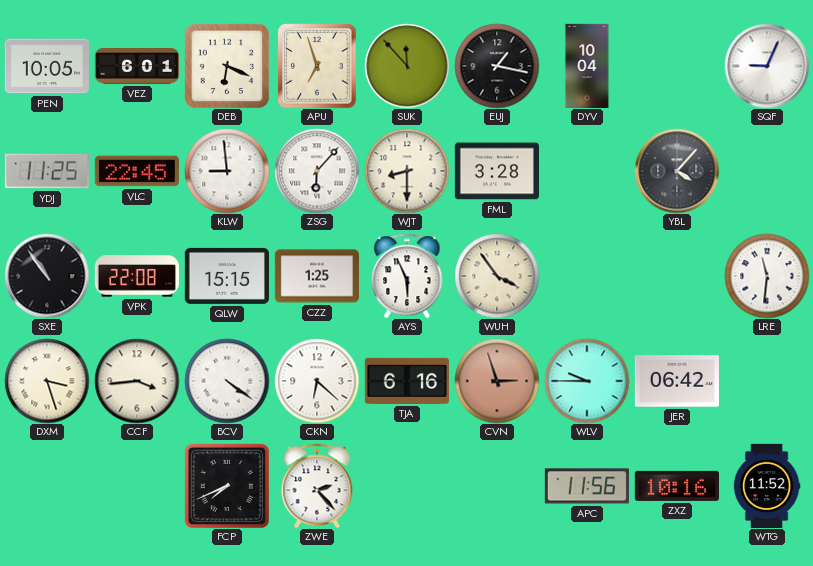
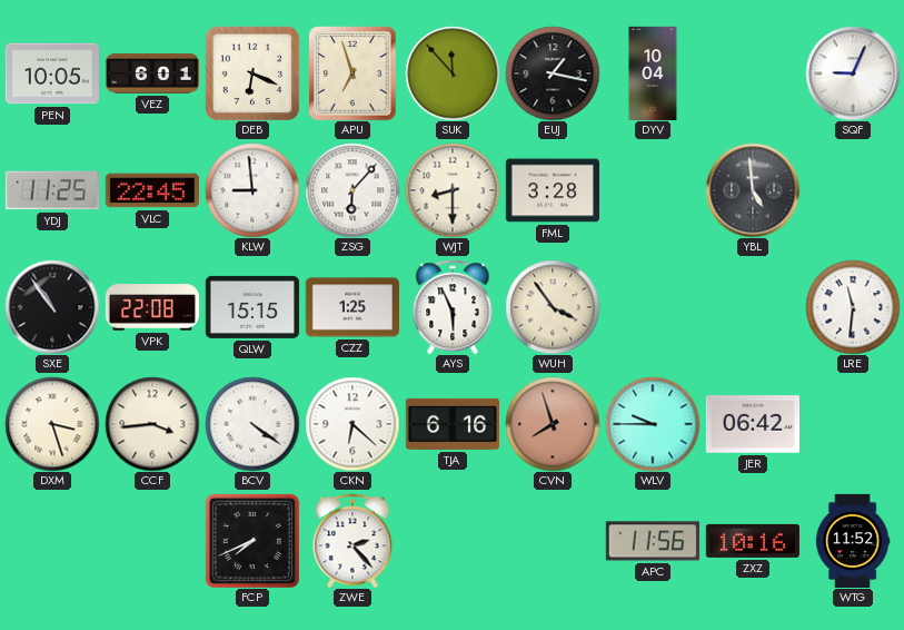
YBL: 4:07 -> 4:59 (753, 190)
CVN: 2:57 -> 7:57 (553, 424)
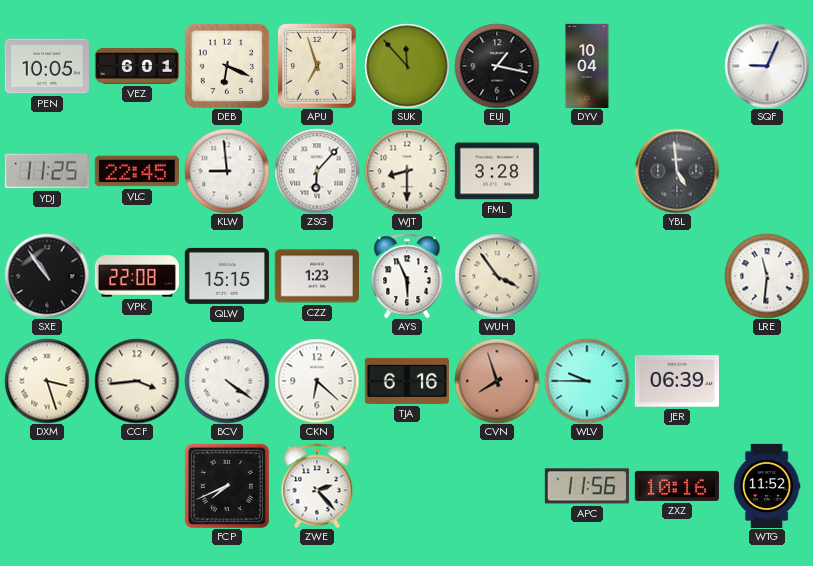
CZZ: 1:25 -> 1:23 (317, 276)
JER: 06:42 -> 06:39 (677, 381)
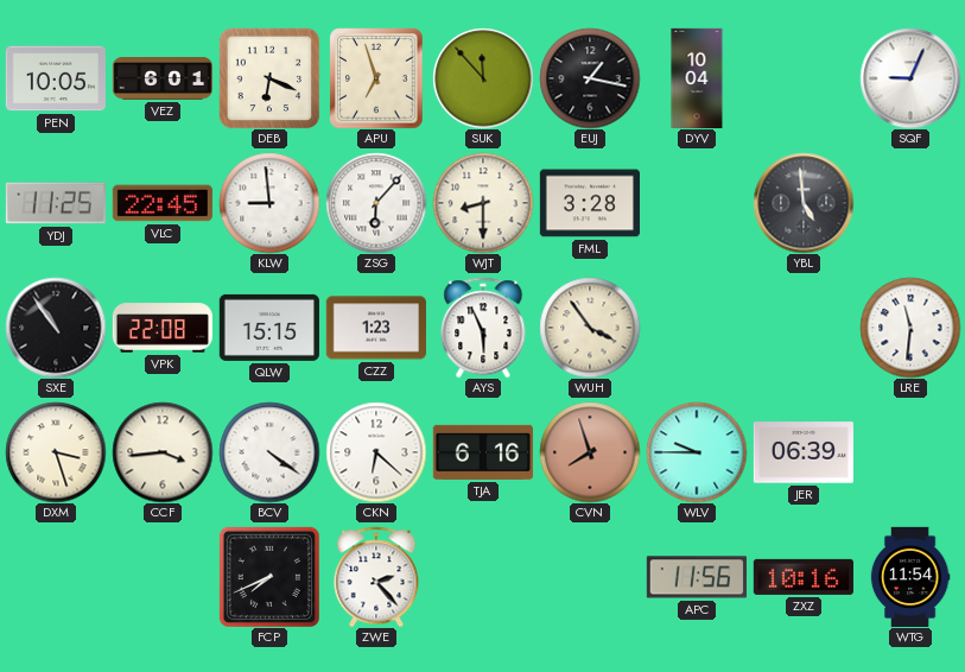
WTG: 11:52 -> 11:54 (910, 576)
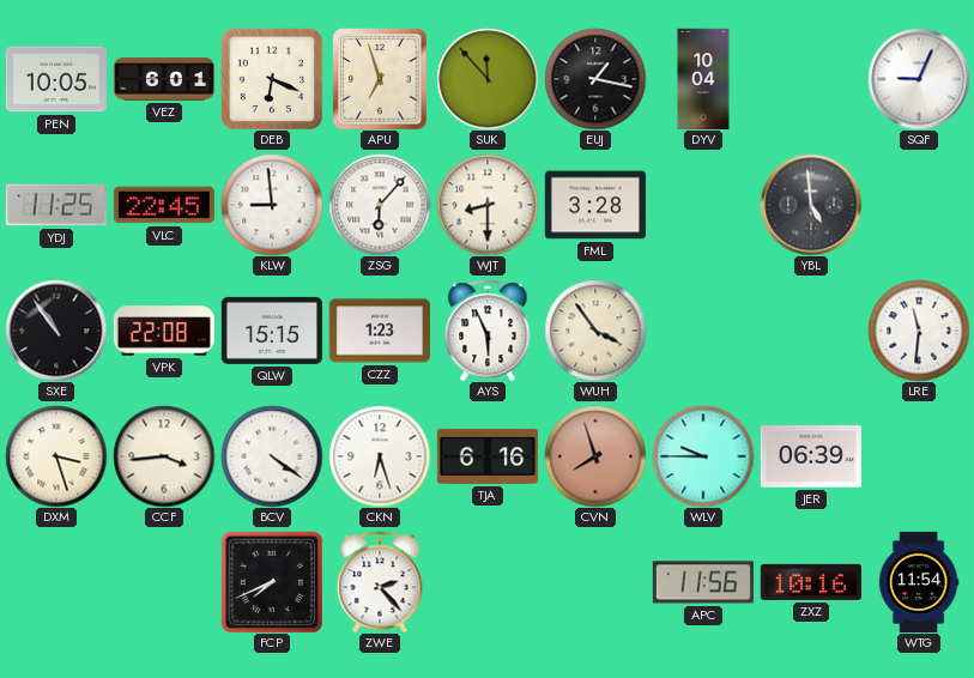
CKN: 6:22 -> 6:27 (380, 456)
